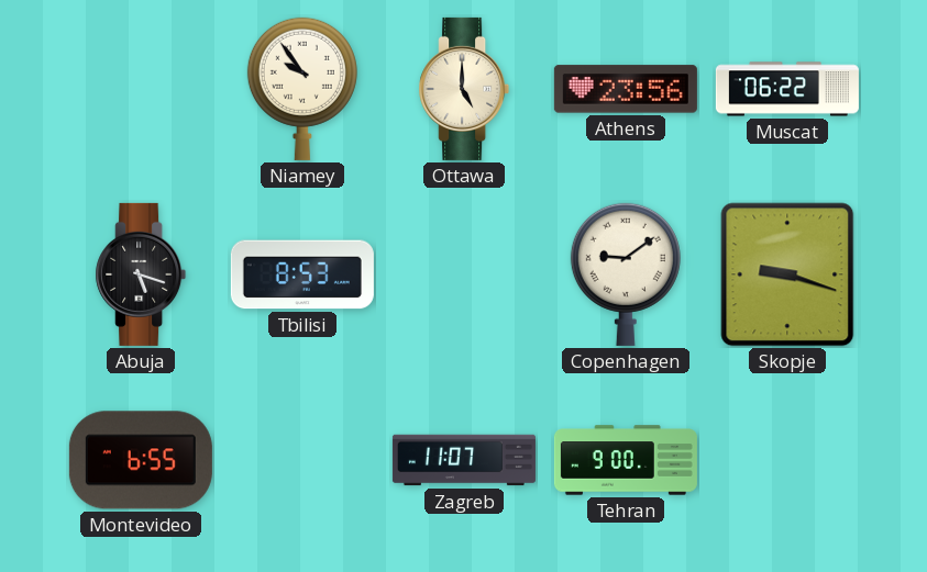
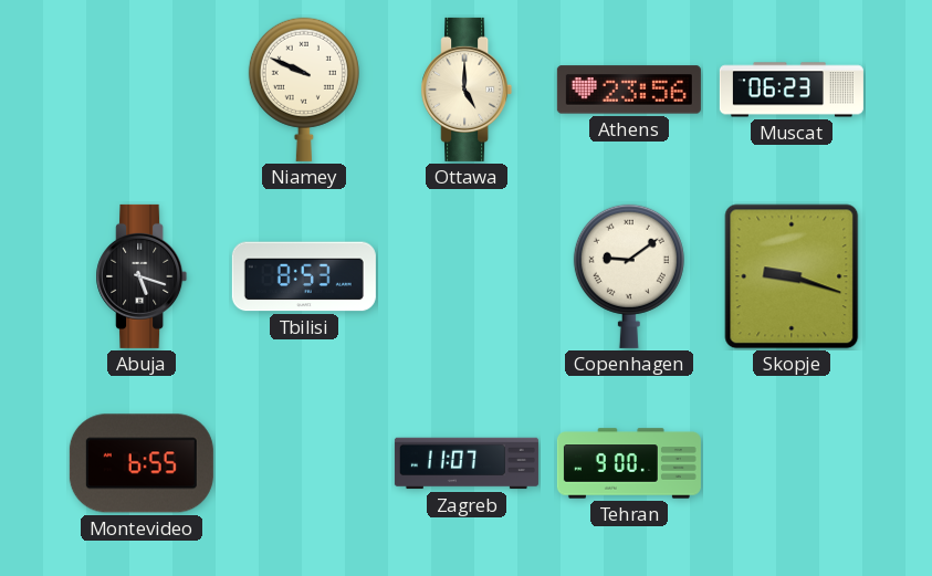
Niamey: 9:54 -> 9:49 (304, 90)
Muscat: 06:22 -> 06:23 (792, 90)
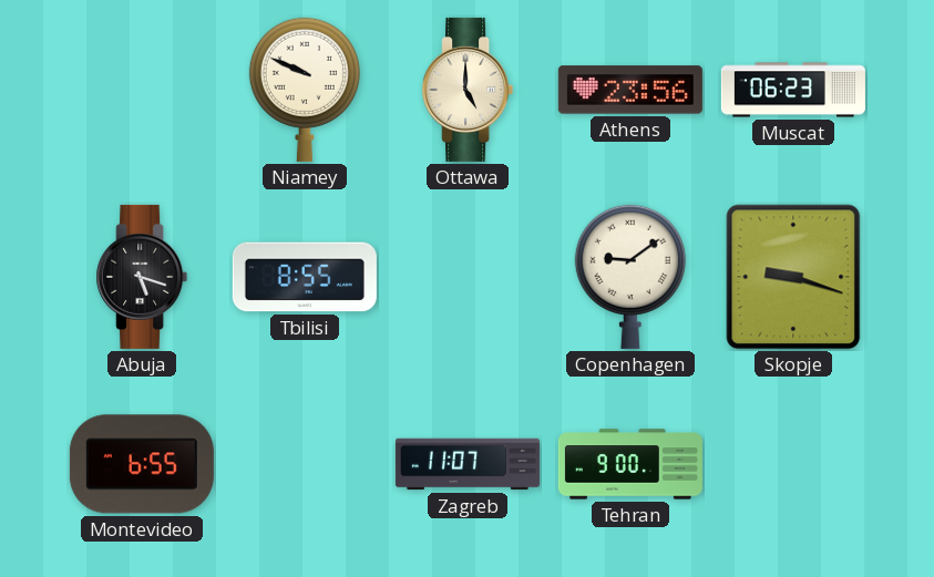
Tbilisi: 8:53 -> 8:55 (305, 277)
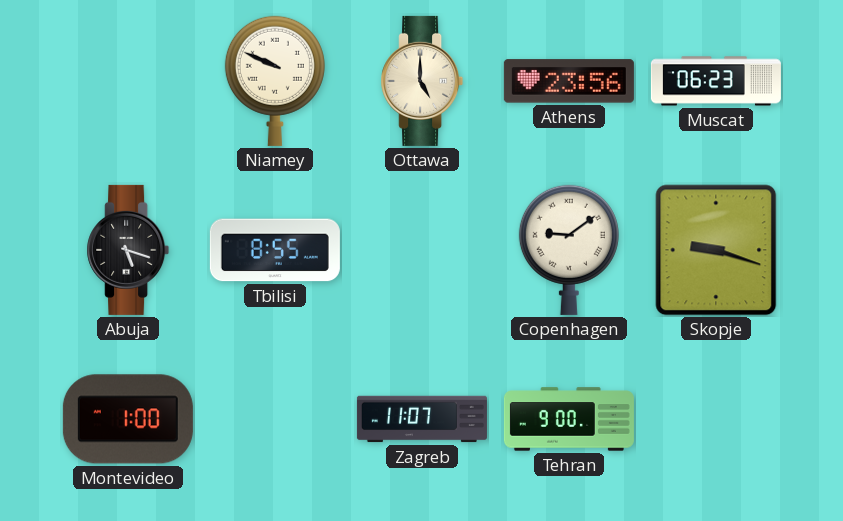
Montevideo: 6:55 -> 1:00 (128, 419)
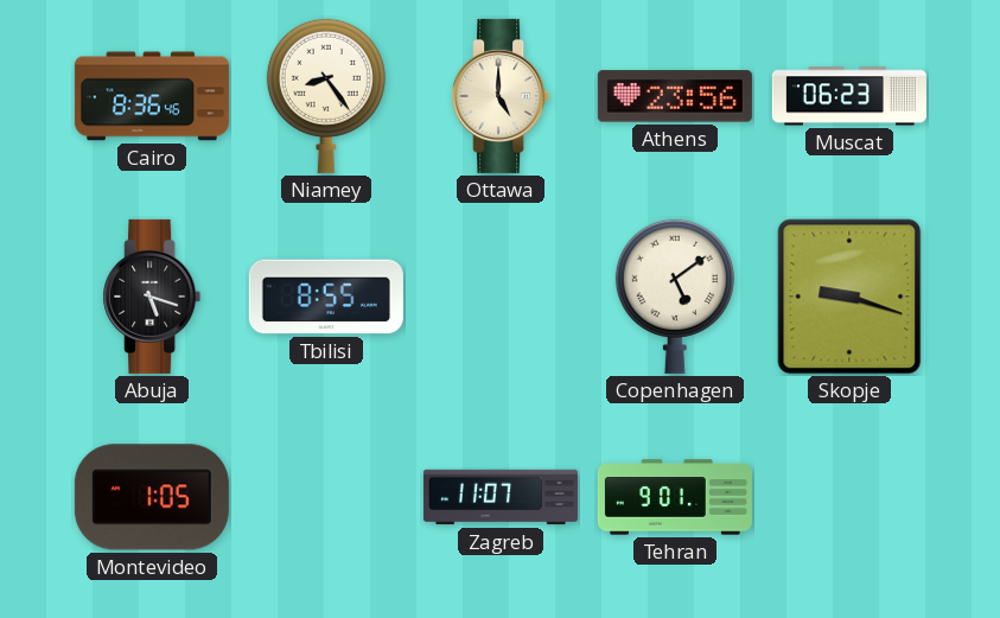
Cairo: none -> 8:36 (152, 96)
Niamey: 9:49 -> 8:24 (326, 96)
Copenhagen: 9:09 -> 5:09 (675, 297)
Montevideo: 1:00 -> 1:05 (152, 497)
Tehran: 9:00 -> 9:01 (675, 497)
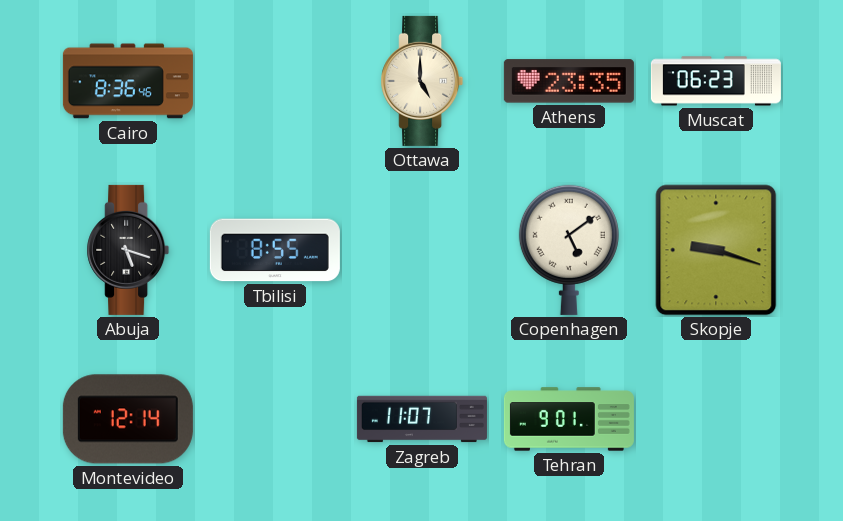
Niamey: 8:24 -> none (326, 96)
Athens: 23:56 -> 23:35 (569, 81)
Montevideo: 1:05 -> 12:14 (128, 419)
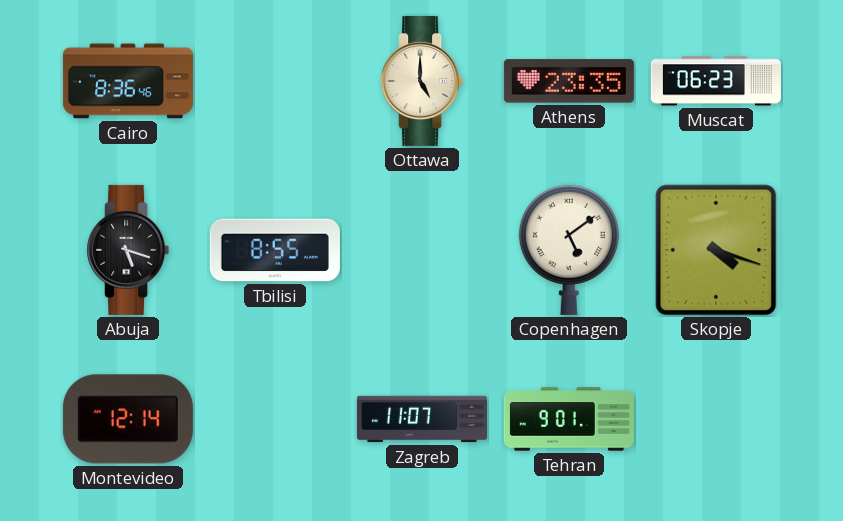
Skopje: 9:18 -> 4:18 (716, 250)
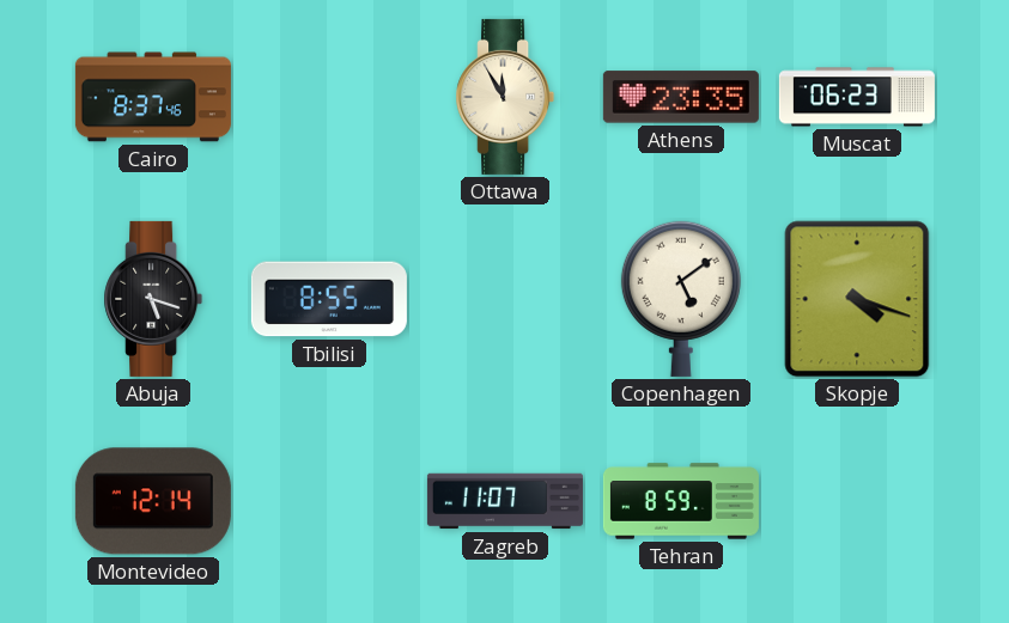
Cairo: 8:36 -> 8:37 (153, 97)
Ottawa: 5:00 -> 11:55 (505, 97)
Tehran: 9:01 -> 8:59 (681, 501)
